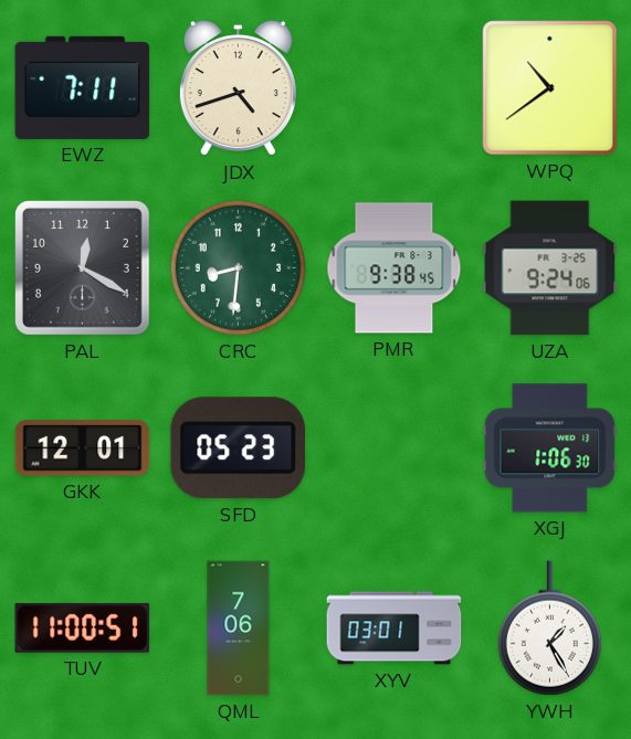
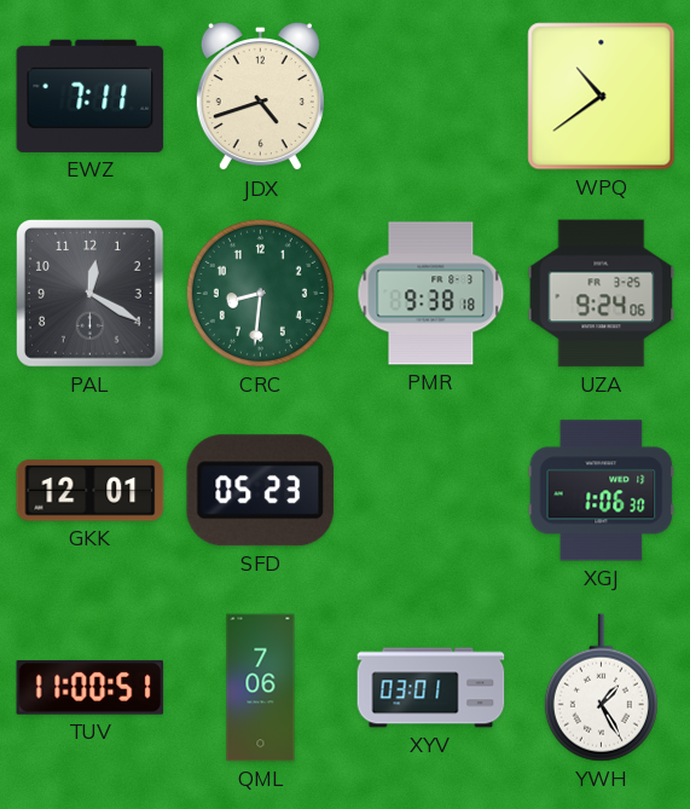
PMR: 9:38:45 -> 9:38:18 (431, 294)
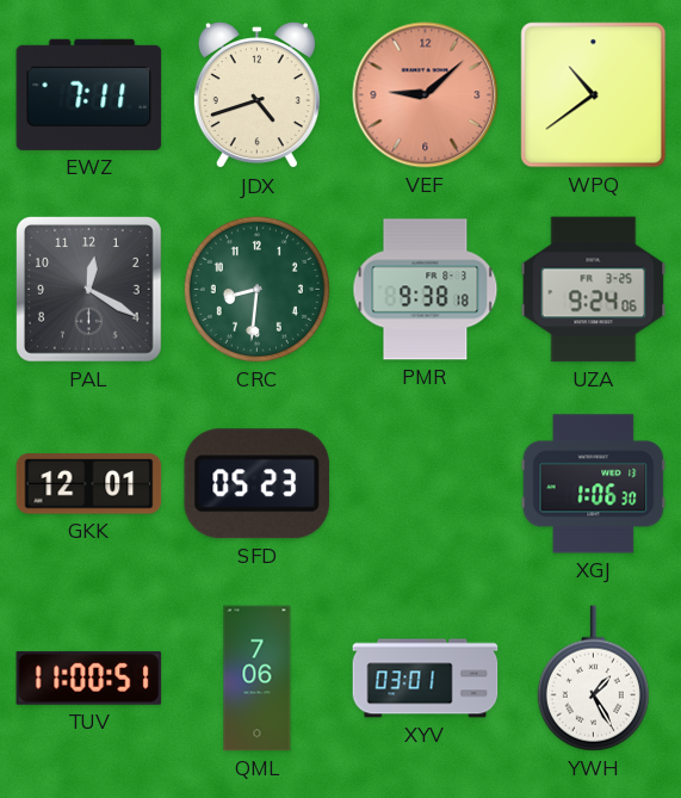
VEF: none -> 9:08 (426, 95)
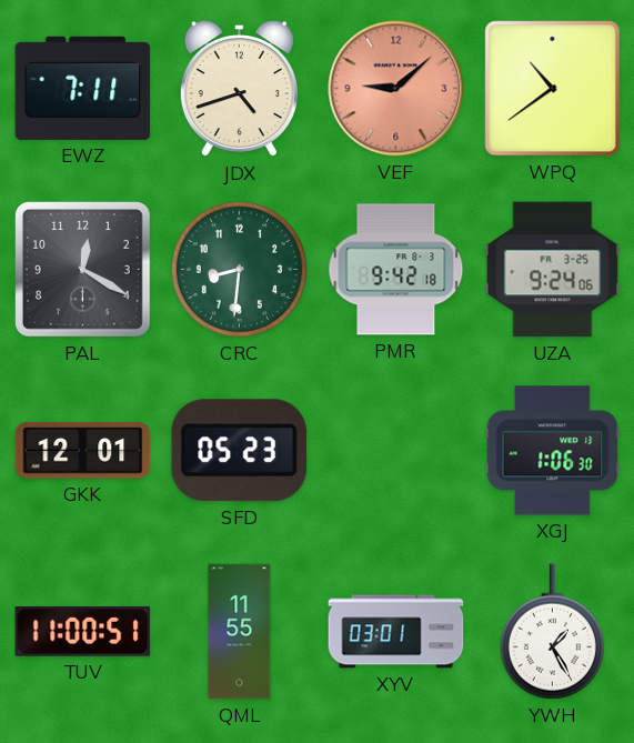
PMR: 9:38 -> 9:42 (396, 270)
QML: 7:06 -> 11:55 (240, 632)
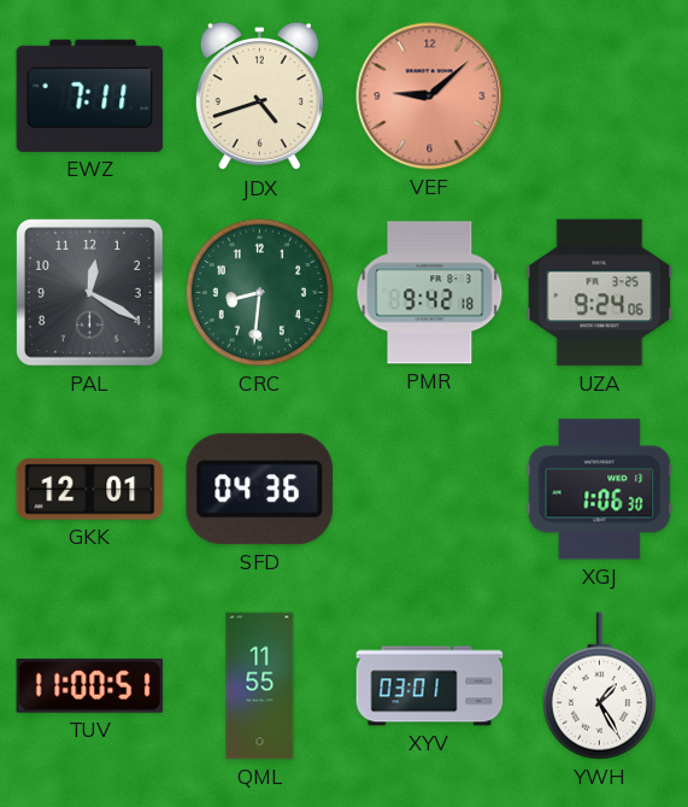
WPQ: 10:39 -> none (553, 89)
SFD: 05:23 -> 04:36 (259, 490)
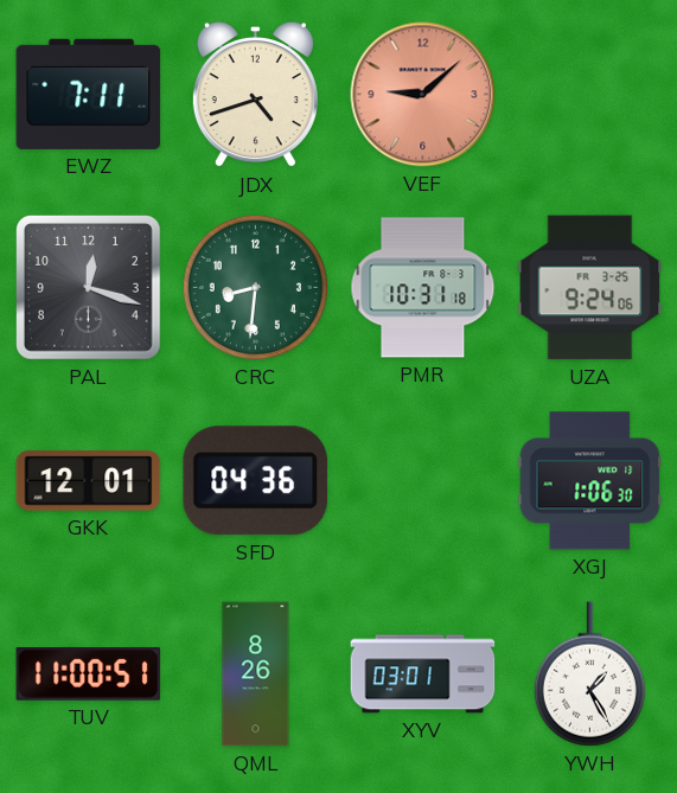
PAL: 12:20 -> 12:18 (89, 288)
PMR: 9:42 -> 10:31 (423, 288)
QML: 11:55 -> 8:26 (256, 674)
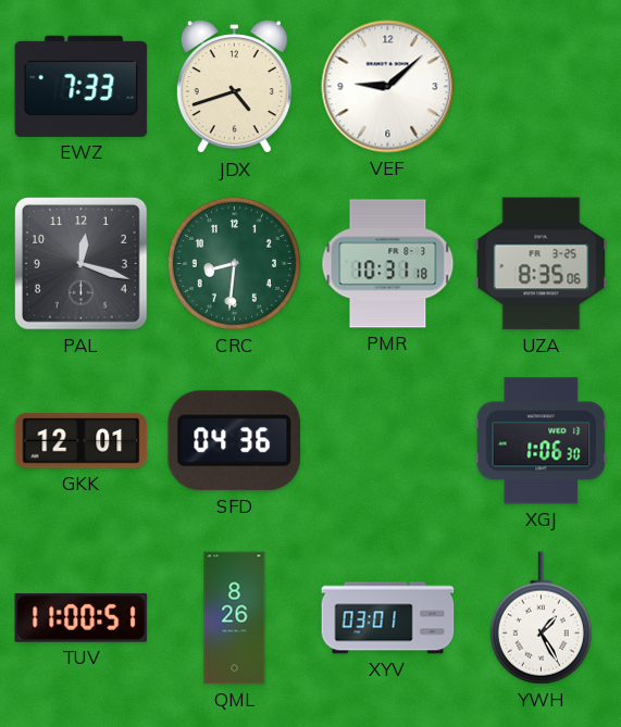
EWZ: 7:11 -> 7:33 (82, 86)
VEF dial: salmon -> white (388, 87)
UZA: 9:24 -> 8:35 (542, 264)
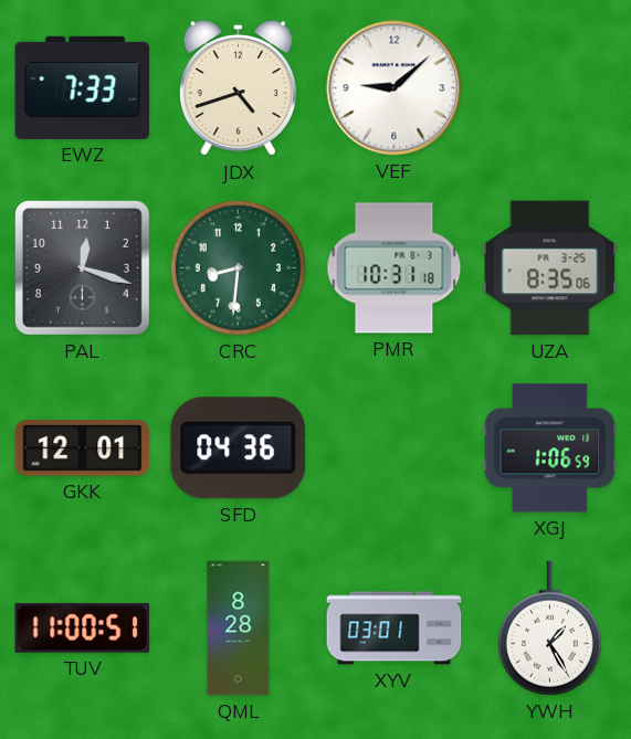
XGJ: 1:06:30 -> 1:06:59 (550, 448)
QML: 8:26 -> 8:28 (239, 629)
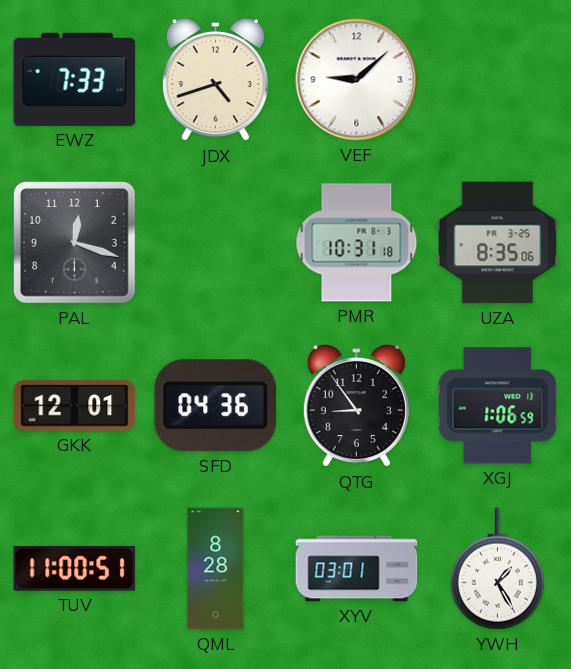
CRC: 8:31 -> none (238, 267)
QTG: none -> 8:54 (356, 407)
